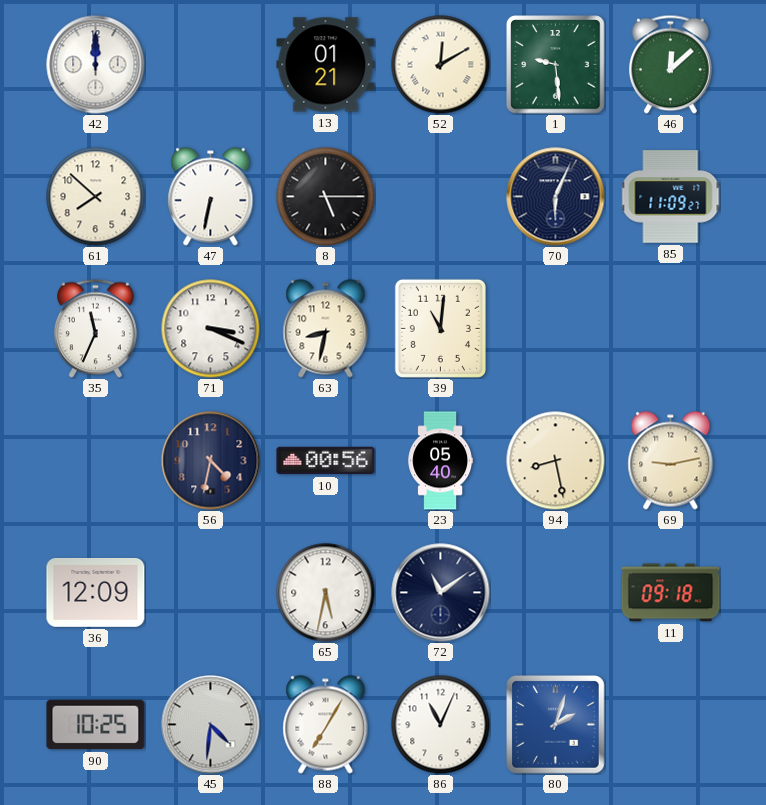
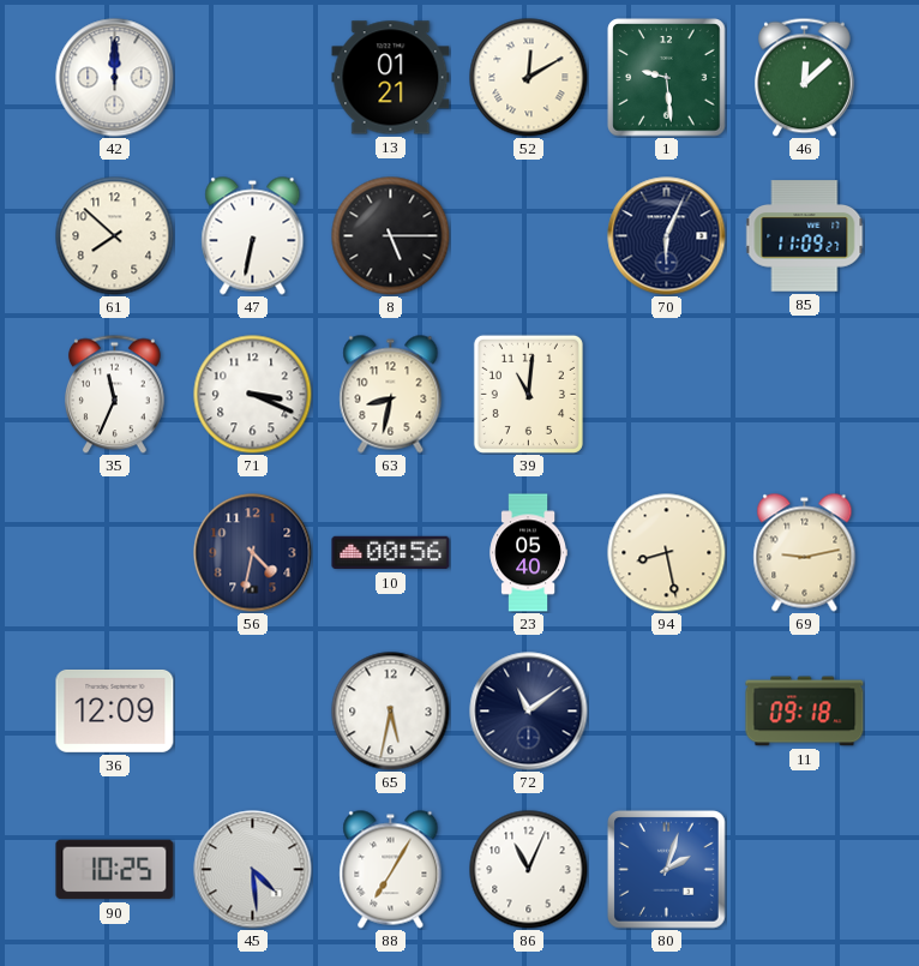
45: 4:31 -> 4:29 (253, 870)
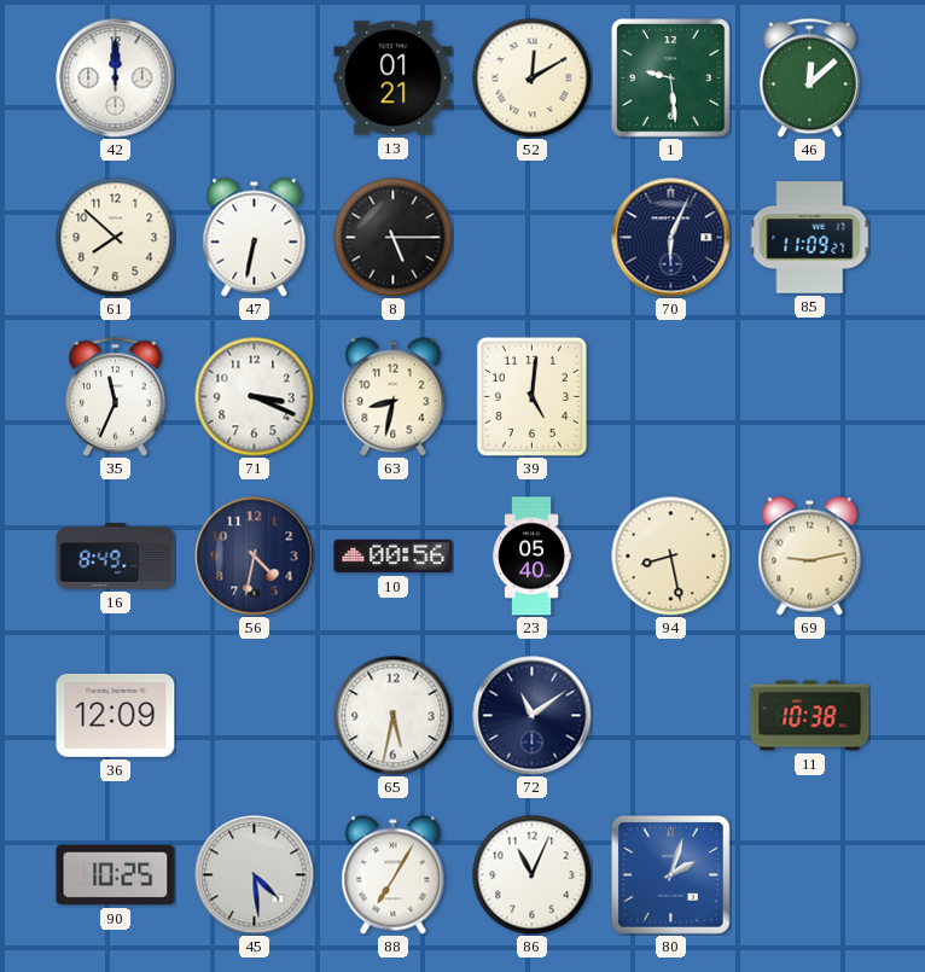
39: 11:01 -> 5:01 (531, 396)
16: none -> 8:49 (116, 557)
11: 09:18 -> 10:38 (810, 716)
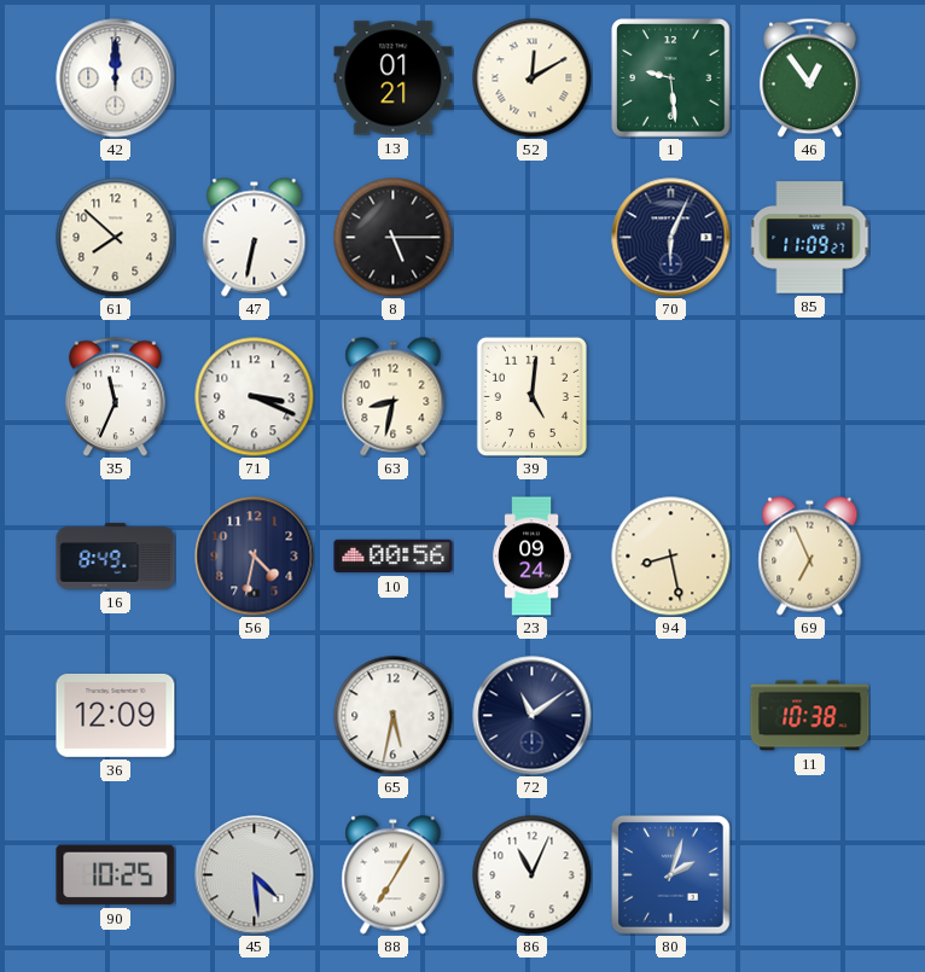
46: 12:08 -> 12:54 (809, 77)
23: 05:40 -> 09:24 (531, 557)
69: 9:13 -> 6:56 (810, 557)
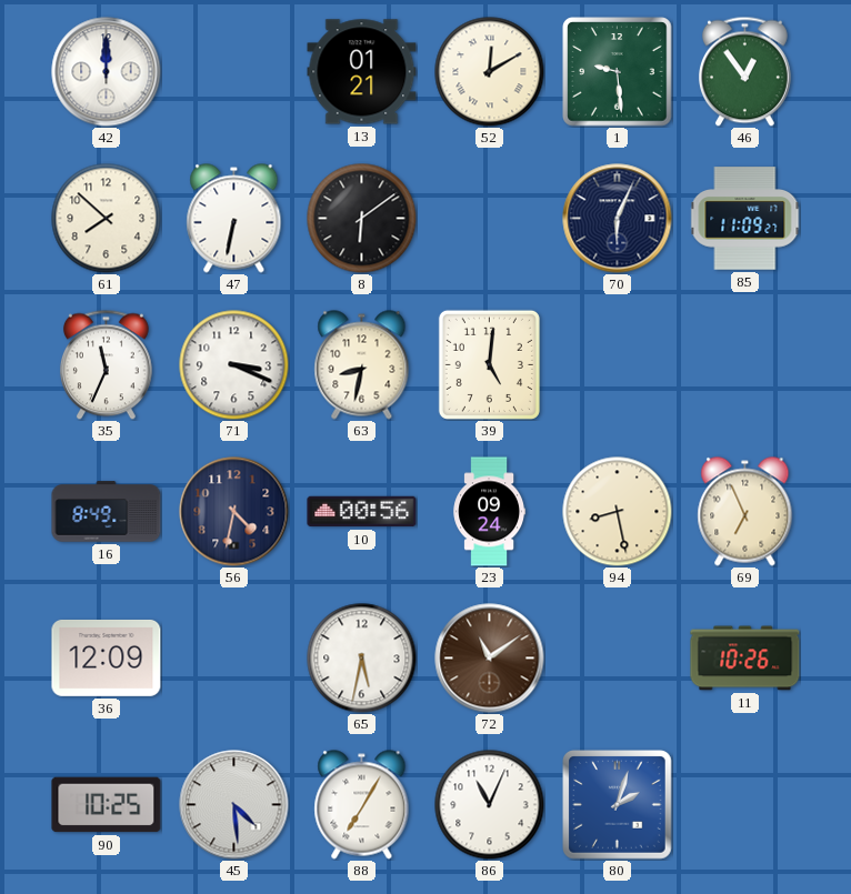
8: 5:15 -> 6:09 (362, 219)
72 dial: navy -> brown (490, 659)
11: 10:38 -> 10:26 (745, 659)
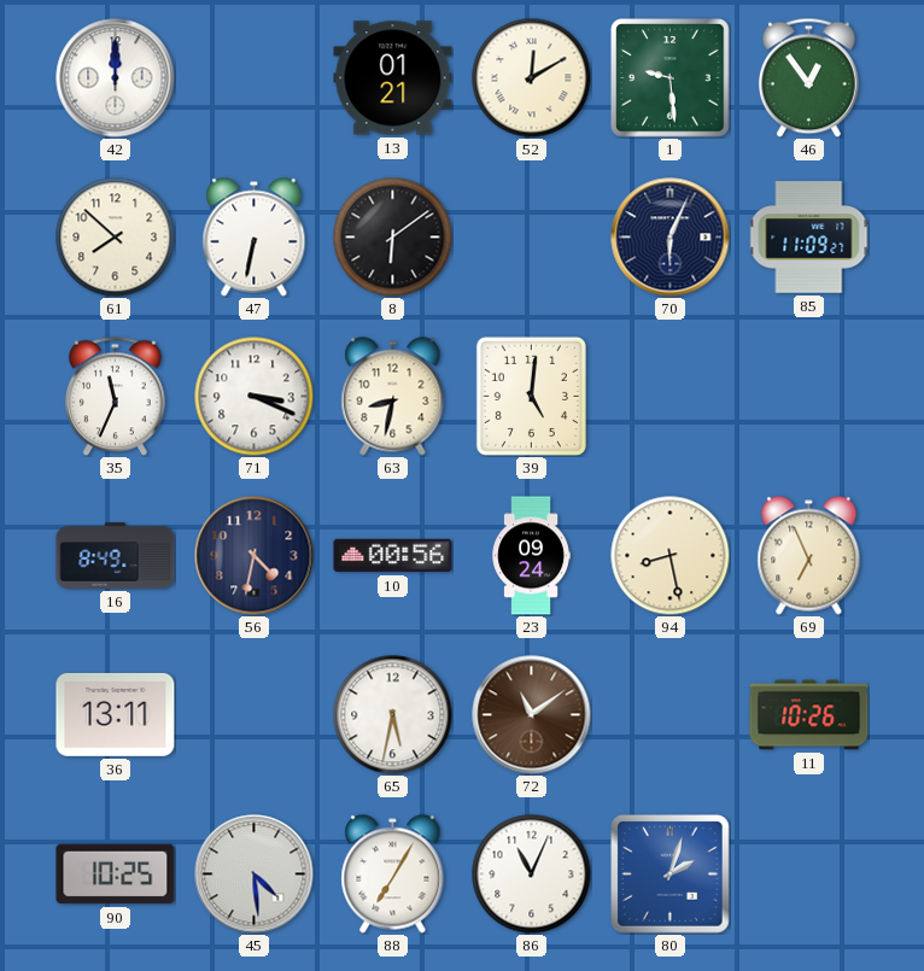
36: 12:09 -> 13:11 (116, 714)
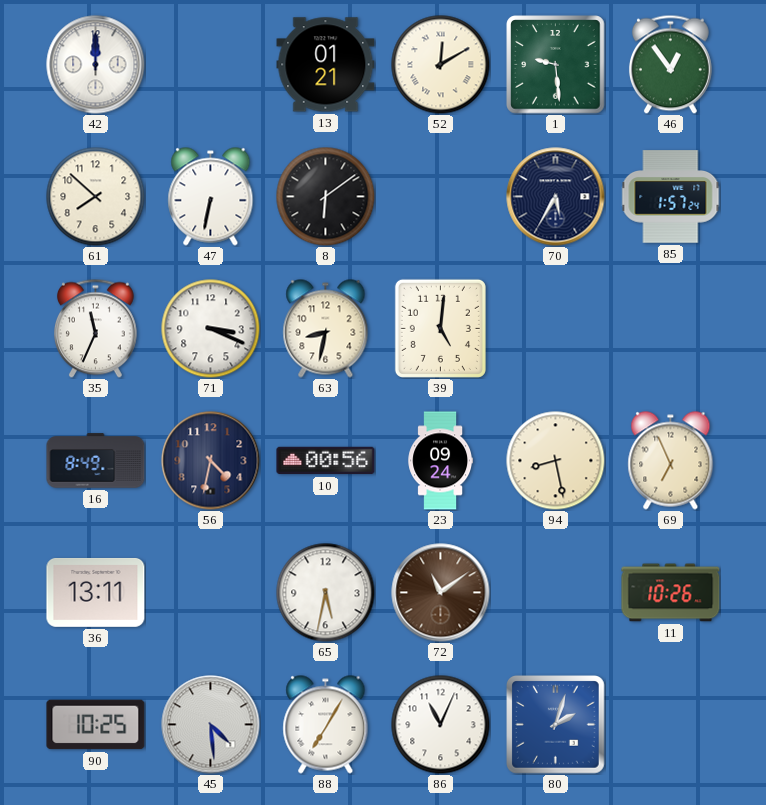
70: 6:04 -> 5:35 (556, 197)
85: 11:09 -> 1:57 (671, 197)
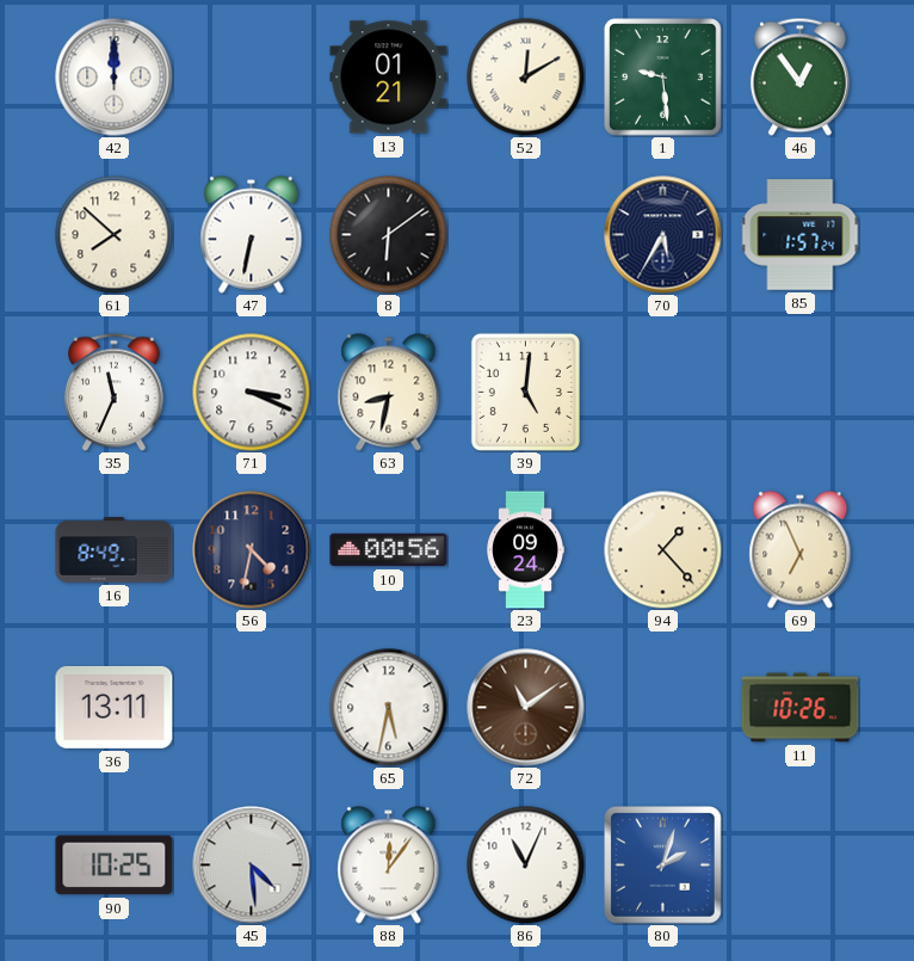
94: 8:28 -> 1:23 (663, 550)
88: 7:05 -> 12:06 (389, 865)
